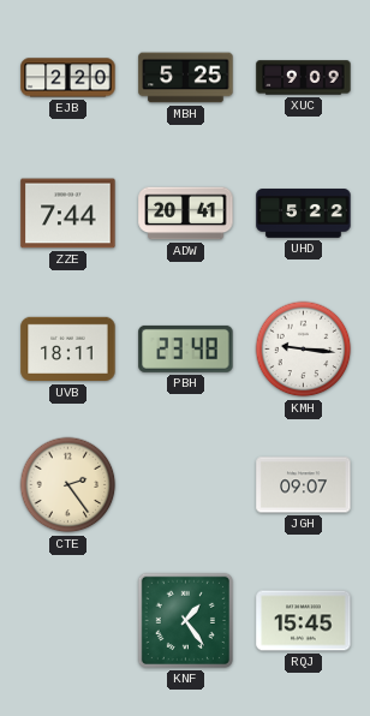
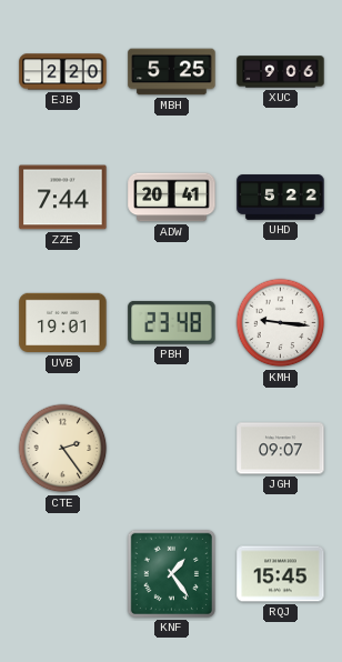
XUC: 9:09 -> 9:06 (281, 72)
UVB: 18:11 -> 19:01 (63, 323)
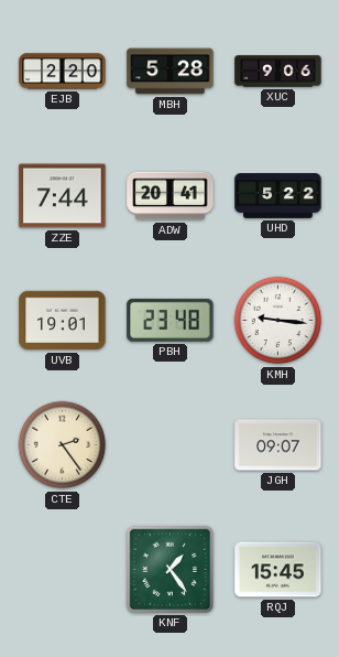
MBH: 5:25 -> 5:28 (171, 72)
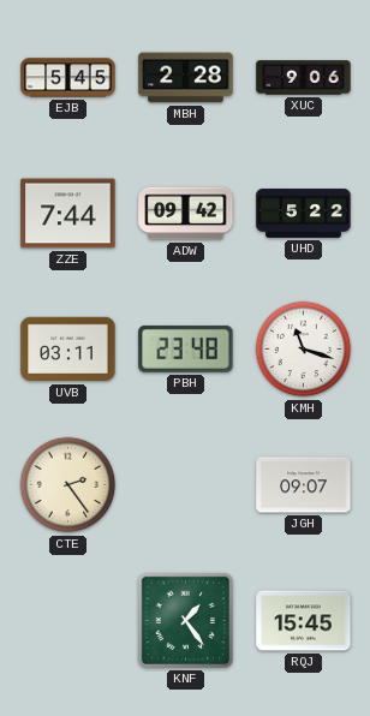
EJB: 2:20 -> 5:45 (68, 78)
MBH: 5:28 -> 2:28 (186, 78)
ADW: 20:41 -> 09:42 (186, 214)
UVB: 19:01 -> 03:11 (68, 350)
KMH: 9:16 -> 11:18 (304, 350)
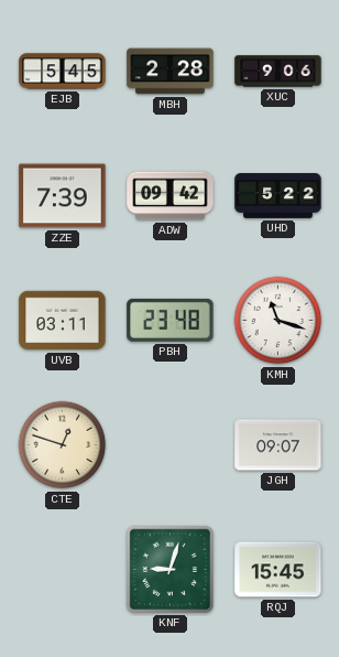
ZZE: 7:44 -> 7:39 (63, 196)
CTE: 2:24 -> 12:48 (63, 445)
KNF: 1:24 -> 9:03 (169, 569)
